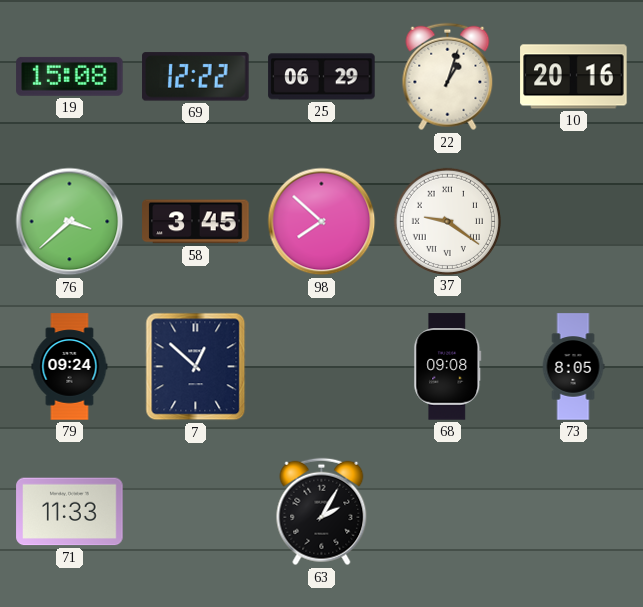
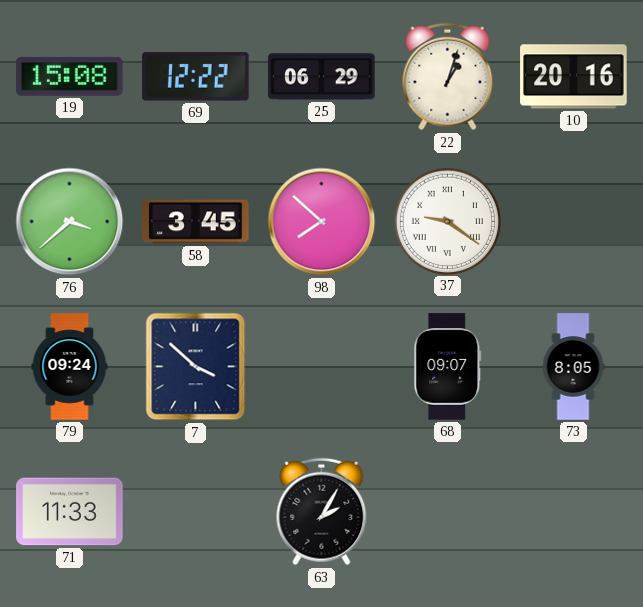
7: 12:52 -> 3:52 (196, 367)
68: 09:08 -> 09:07 (448, 367)
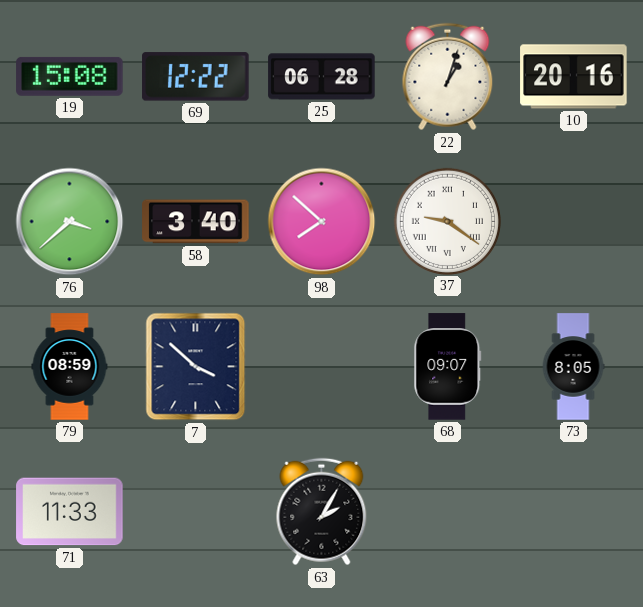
25: 06:29 -> 06:28 (322, 77)
58: 3:45 -> 3:40 (196, 222)
79: 09:24 -> 08:59 (70, 367)
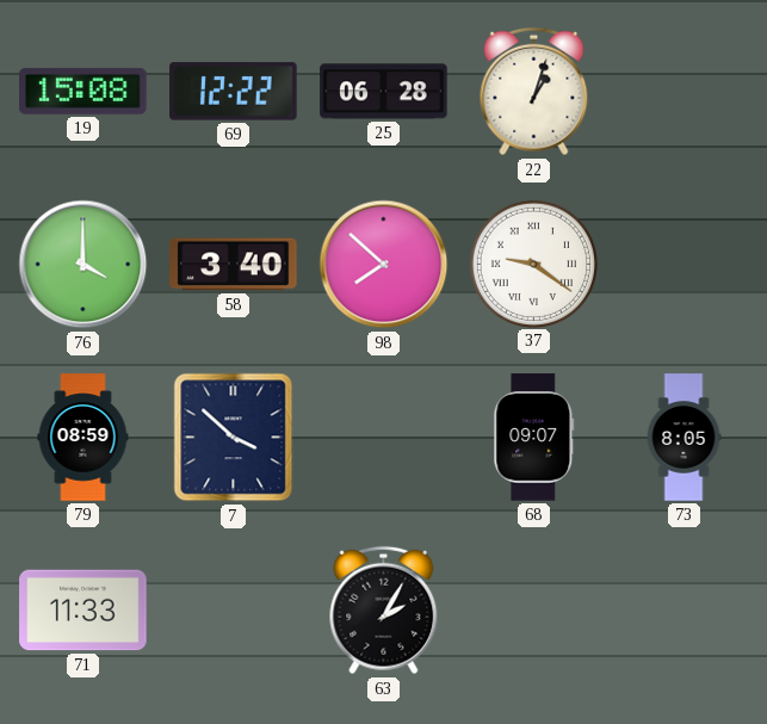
10: 20:16 -> none (574, 77)
76: 3:38 -> 4:00 (83, 265)
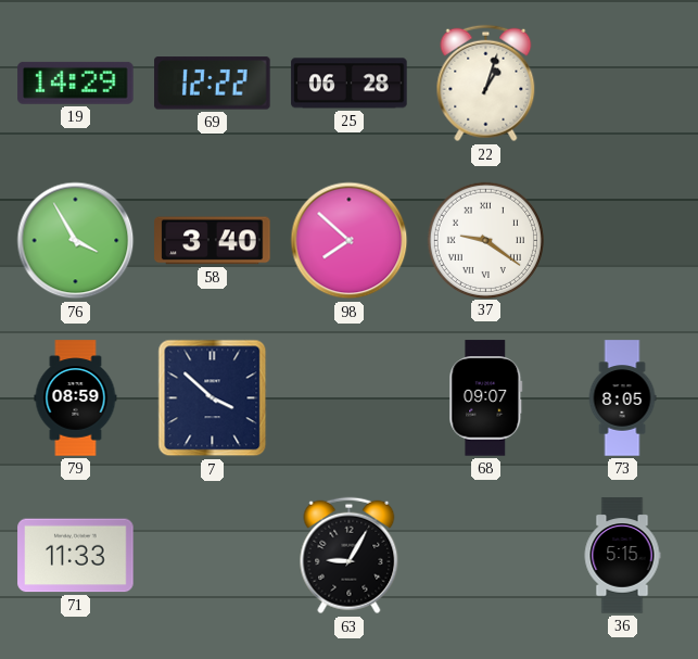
19: 15:08 -> 14:29 (76, 83)
76: 4:00 -> 3:55 (76, 241)
63: 2:05 -> 9:05 (350, 556)
36: none -> 5:15 (622, 556)
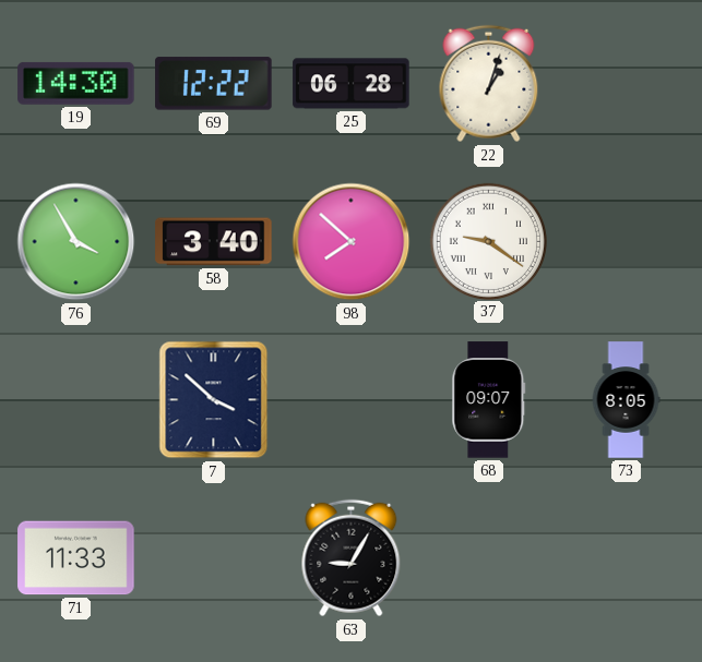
19: 14:29 -> 14:30 (76, 83)
79: 08:59 -> none (76, 398)
36: 5:15 -> none (622, 556)
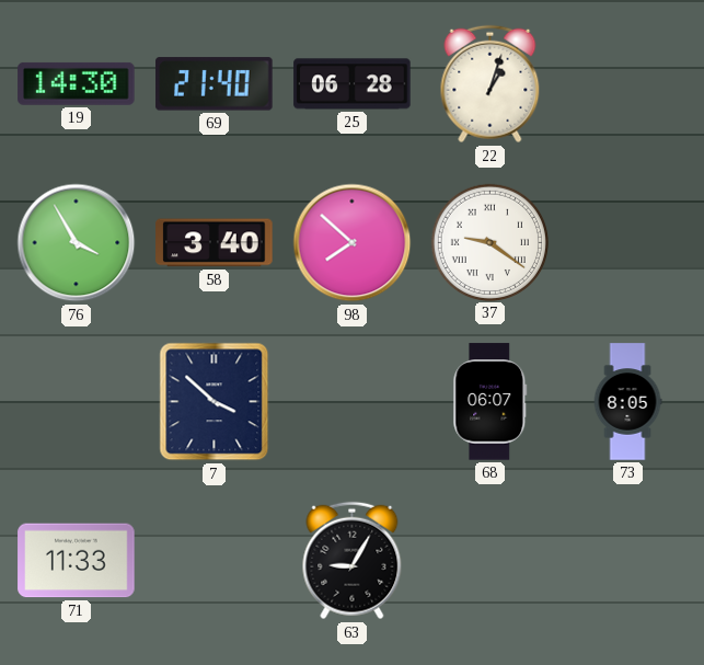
69: 12:22 -> 21:40 (215, 84)
68: 09:07 -> 06:07 (491, 402)
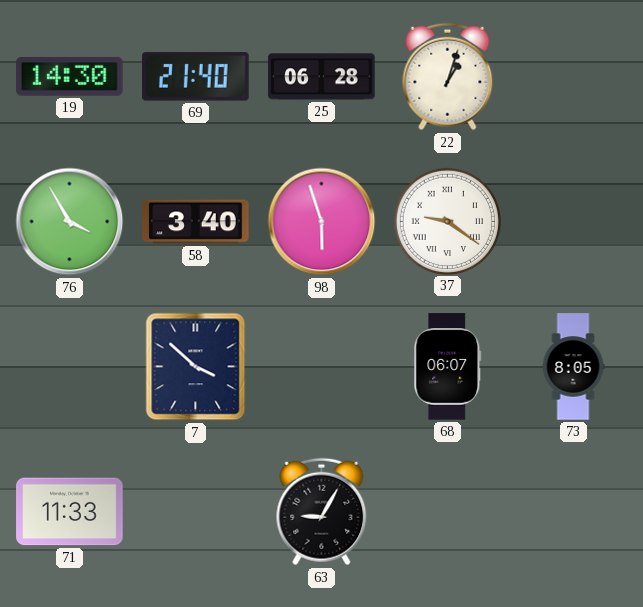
98: 7:52 -> 5:57 (322, 222)
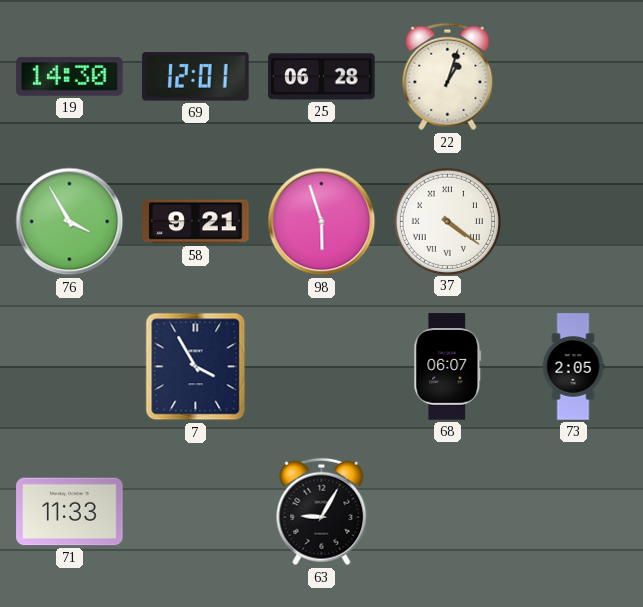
69: 21:40 -> 12:01 (196, 77)
58: 3:40 -> 9:21 (196, 222)
37: 9:21 -> 4:21 (447, 221)
7: 3:52 -> 3:55 (196, 367)
73: 8:05 -> 2:05 (573, 367)
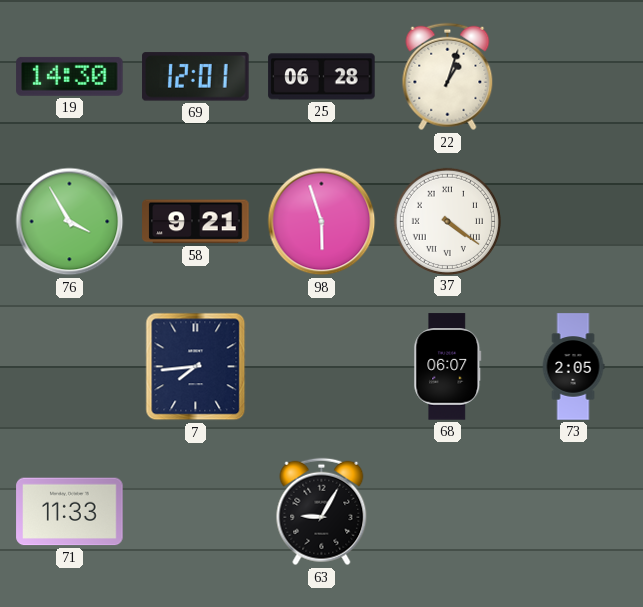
7: 3:55 -> 7:44 (196, 367)
